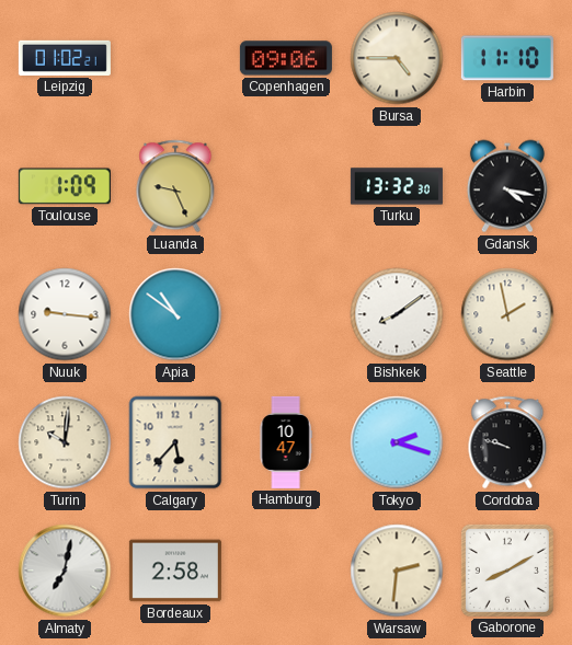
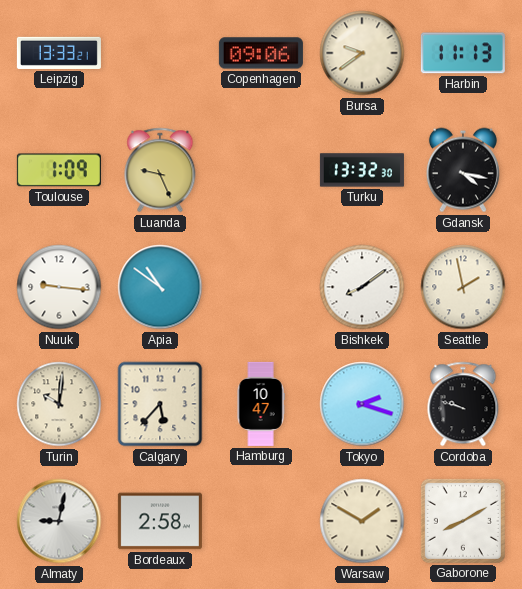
Leipzig: 01:02 -> 13:33 (59, 53)
Bursa: 4:45 -> 9:39 (362, 53)
Harbin: 11:10 -> 11:13 (463, 53)
Almaty: 7:02 -> 9:02 (59, 521)
Warsaw: 2:31 -> 1:50 (362, 521)
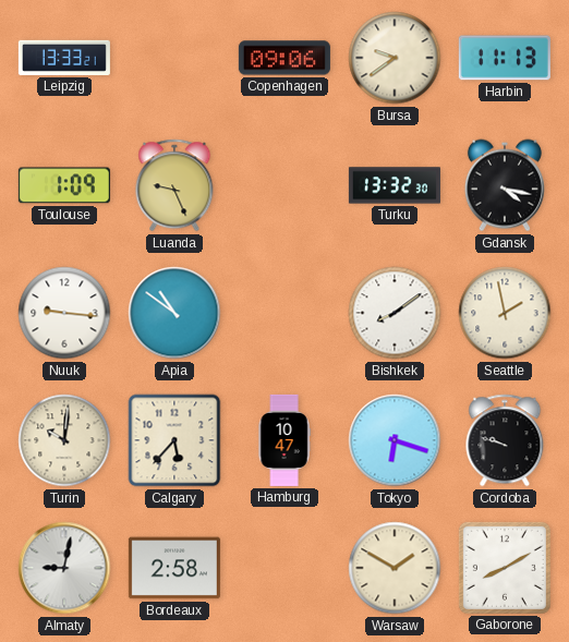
Tokyo: 2:18 -> 6:18 (395, 440)
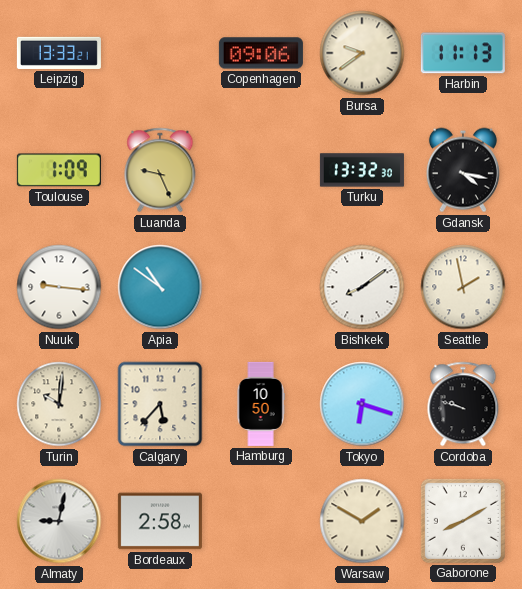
Hamburg: 10:47 -> 10:50 (261, 404)
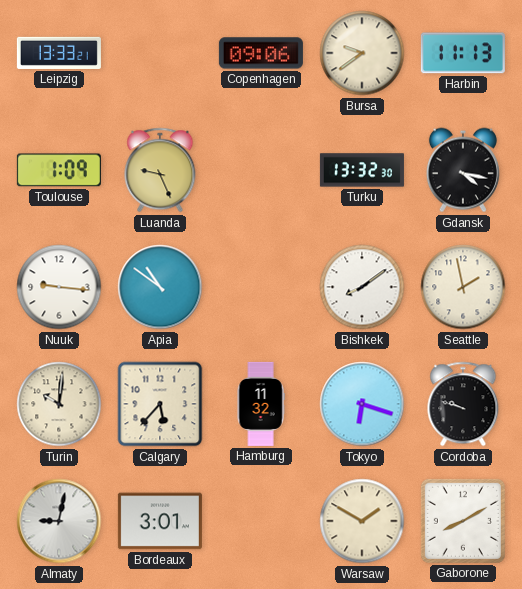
Hamburg: 10:50 -> 11:32 (261, 404)
Bordeaux: 2:58 -> 3:01 (160, 521)
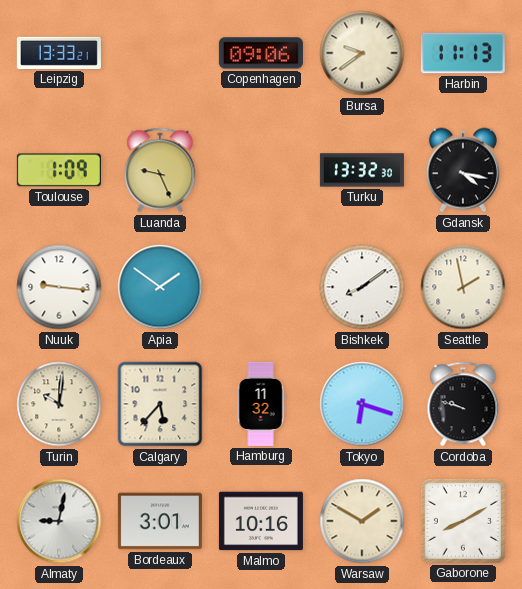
Apia: 10:51 -> 1:51 (160, 287)
Malmo: none -> 10:16 (261, 521)
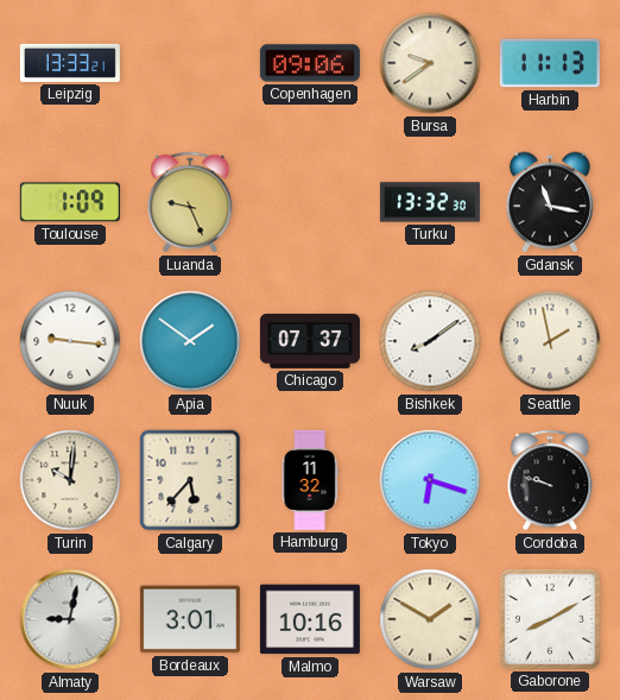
Gdansk: 4:17 -> 11:17 (550, 202)
Chicago: none -> 07:37 (310, 341)
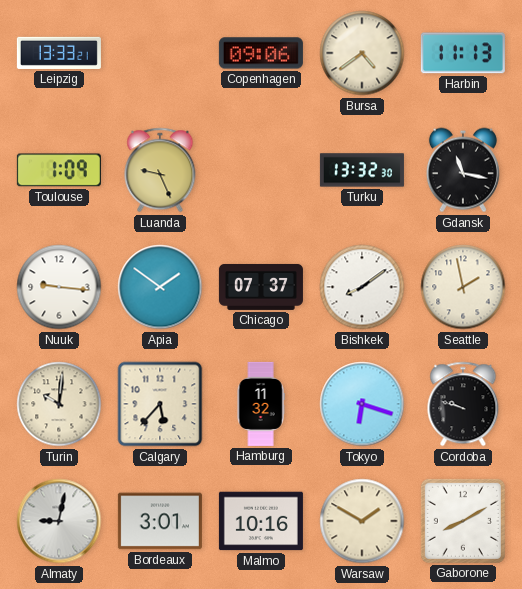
Bursa: 9:39 -> 4:39 (362, 53)
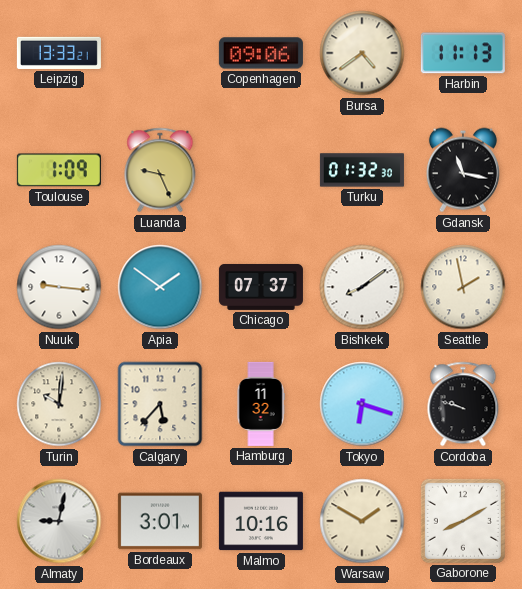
Turku: 13:32 -> 01:32 (362, 170)
